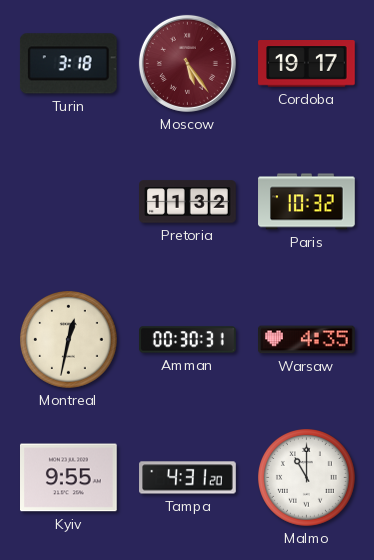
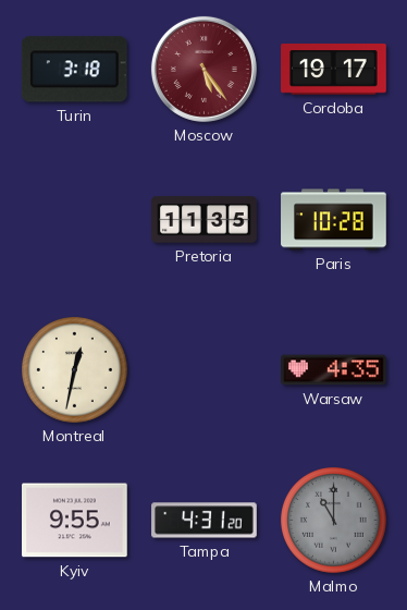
Pretoria: 11:32 -> 11:35 (205, 220)
Paris: 10:32 -> 10:28 (334, 220)
Amman: 00:30 -> none (188, 340)
Malmo dial: white -> grey (334, 521)
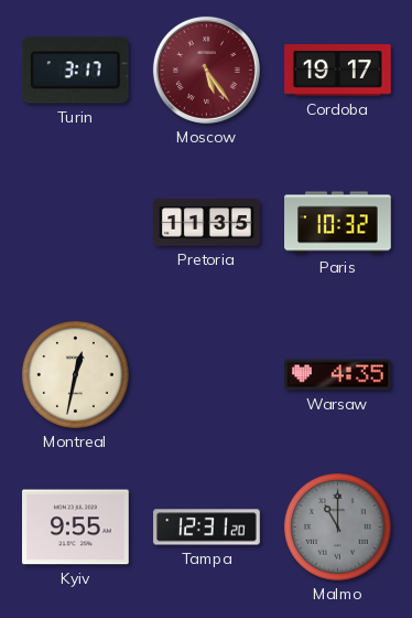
Turin: 3:18 -> 3:17 (75, 71)
Paris: 10:28 -> 10:32 (338, 223)
Tampa: 4:31 -> 12:31 (207, 528)
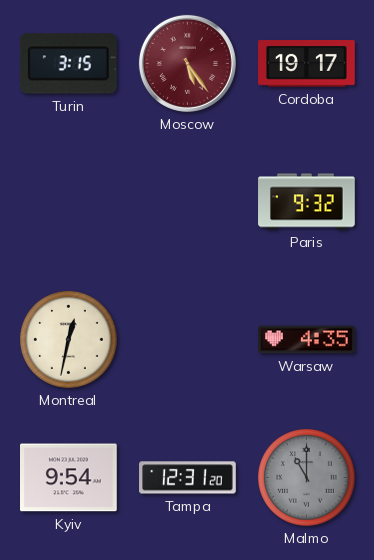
Turin: 3:17 -> 3:15 (68, 64)
Pretoria: 11:35 -> none (207, 223)
Paris: 10:32 -> 9:32 (307, 202)
Kyiv: 9:55 -> 9:54 (69, 478)
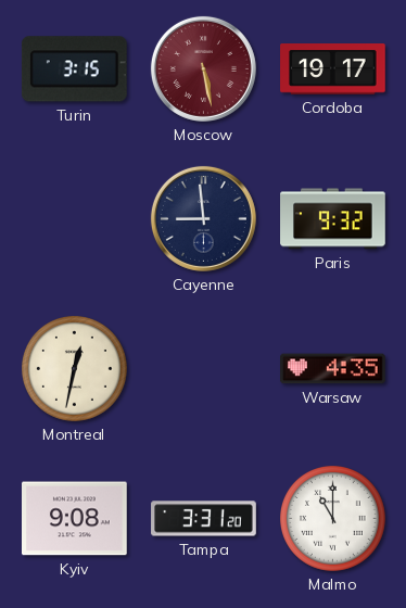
Moscow: 5:24 -> 5:28 (203, 68)
Cayenne: none -> 8:59 (203, 218)
Kyiv: 9:54 -> 9:08 (75, 519)
Tampa: 12:31 -> 3:31 (204, 519)
Malmo dial: grey -> white (333, 519)
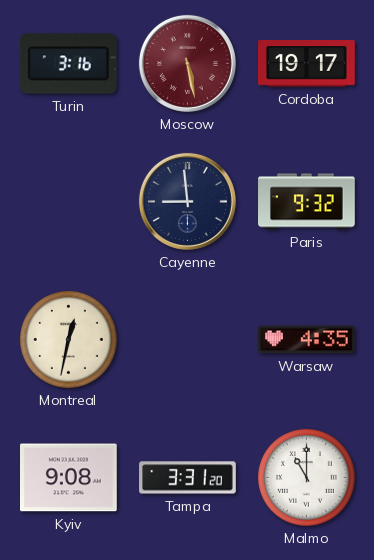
Turin: 3:15 -> 3:16 (68, 64)
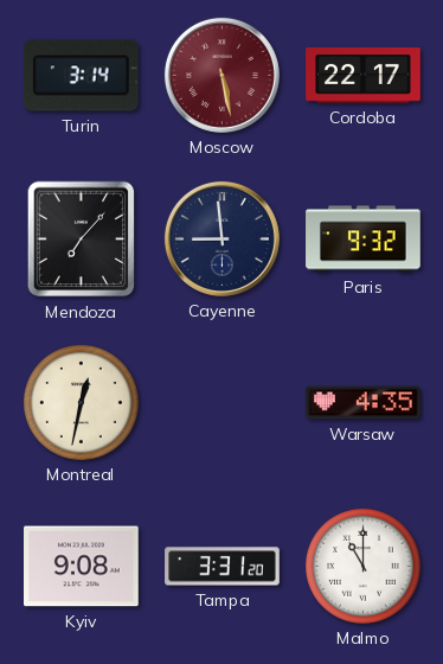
Turin: 3:16 -> 3:14 (81, 76)
Cordoba: 19:17 -> 22:17 (364, 76)
Mendoza: none -> 7:07 (82, 240)
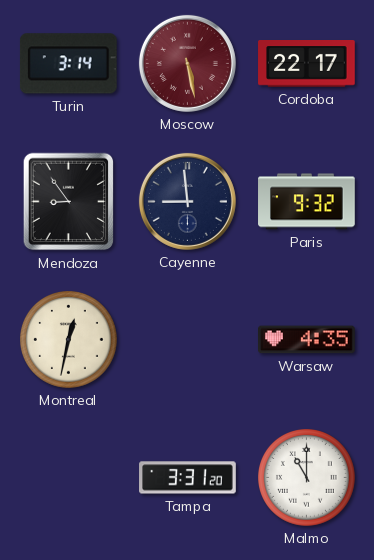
Mendoza: 7:07 -> 8:54 (69, 202)
Kyiv: 9:08 -> none (82, 567)
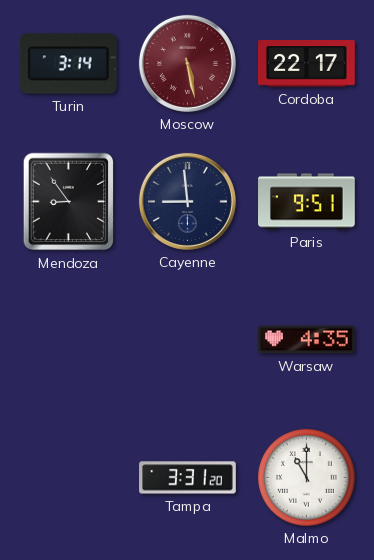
Paris: 9:32 -> 9:51 (307, 202)
Montreal: 12:32 -> none (69, 340)
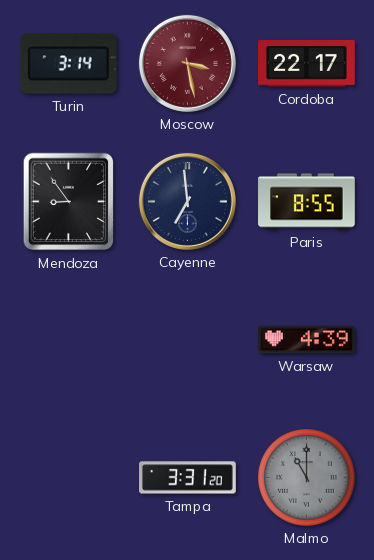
Moscow: 5:28 -> 3:28 (187, 63)
Cayenne: 8:59 -> 6:59 (187, 201)
Paris: 9:51 -> 8:55 (307, 202)
Warsaw: 4:35 -> 4:39 (307, 340)
Malmo dial: white -> grey (307, 478)
